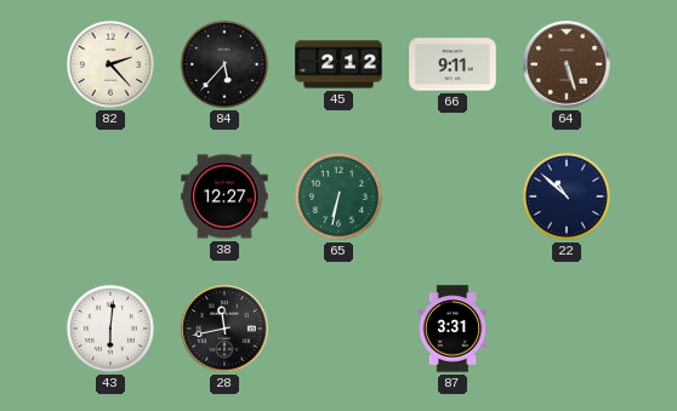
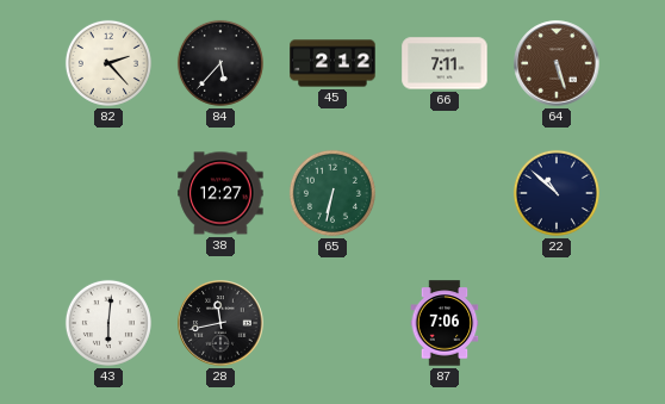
66: 9:11 -> 7:11 (445, 63)
87: 3:31 -> 7:06 (445, 323)
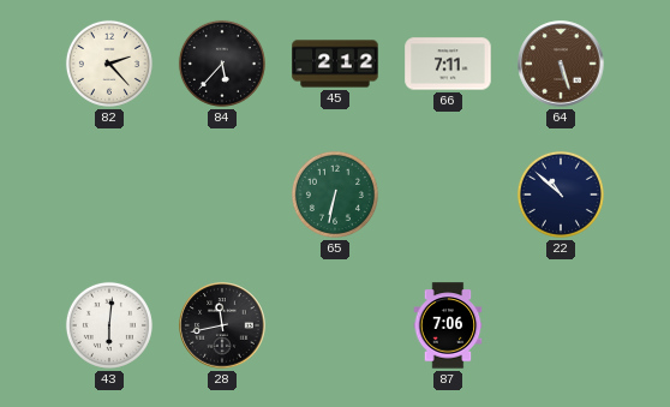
38: 12:27 -> none (220, 193)
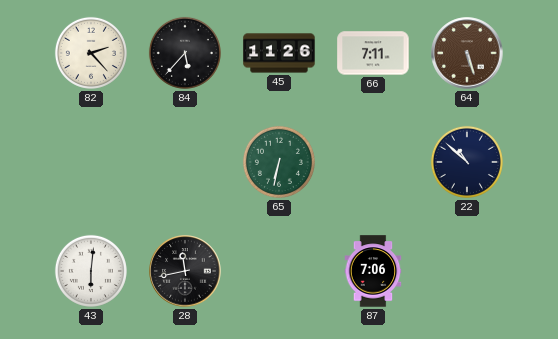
45: 2:12 -> 11:26 (279, 53)
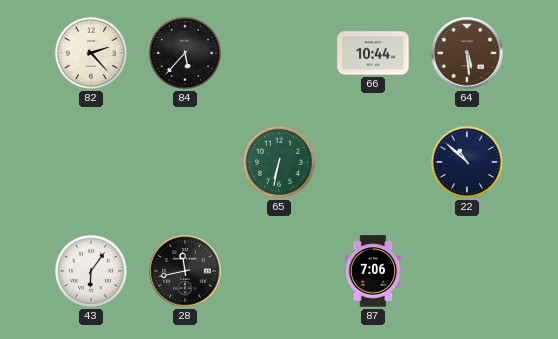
45: 11:26 -> none (279, 53)
66: 7:11 -> 10:44 (373, 53)
64: 5:27 -> 5:29 (467, 53)
43: 6:01 -> 6:06 (91, 271)
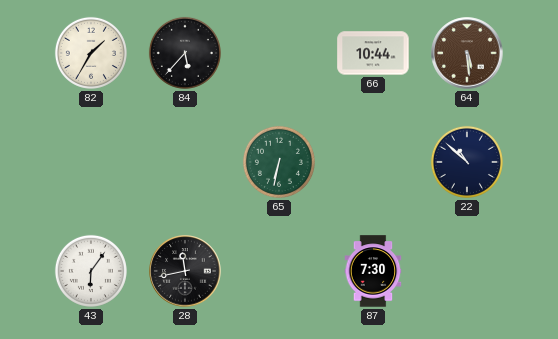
82: 2:23 -> 1:35 (91, 53)
87: 7:06 -> 7:30 (373, 271)
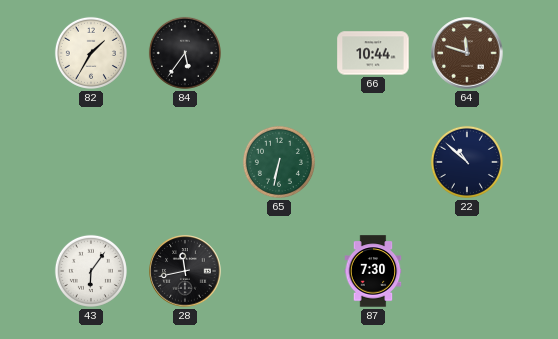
84: 5:37 -> 5:36 (185, 53)
64: 5:29 -> 11:48 (467, 53)
